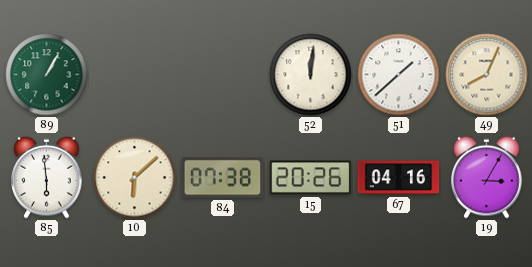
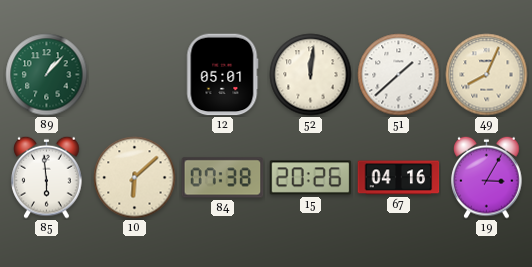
89: 1:05 -> 1:07 (47, 75)
12: none -> 05:01 (222, 75)
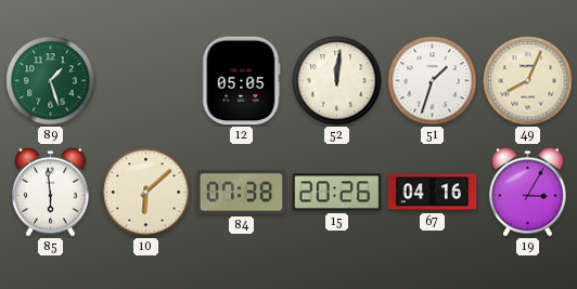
89: 1:07 -> 1:27 (51, 81)
12: 05:01 -> 05:05 (241, 81)
51: 1:38 -> 1:33 (433, 81)
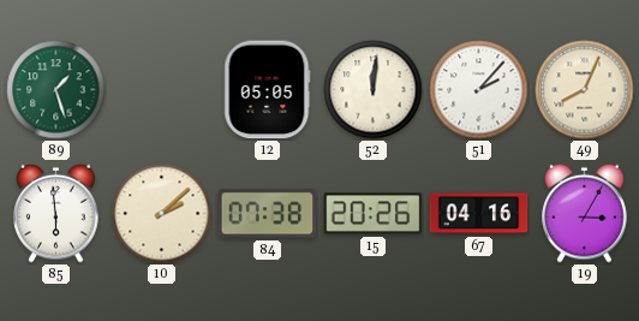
51: 1:33 -> 2:07 (479, 90)
10: 6:08 -> 2:08 (162, 214)
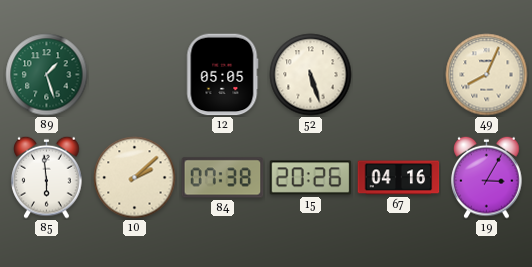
52: 12:01 -> 5:27 (311, 75)
51: 2:07 -> none (479, 90)
